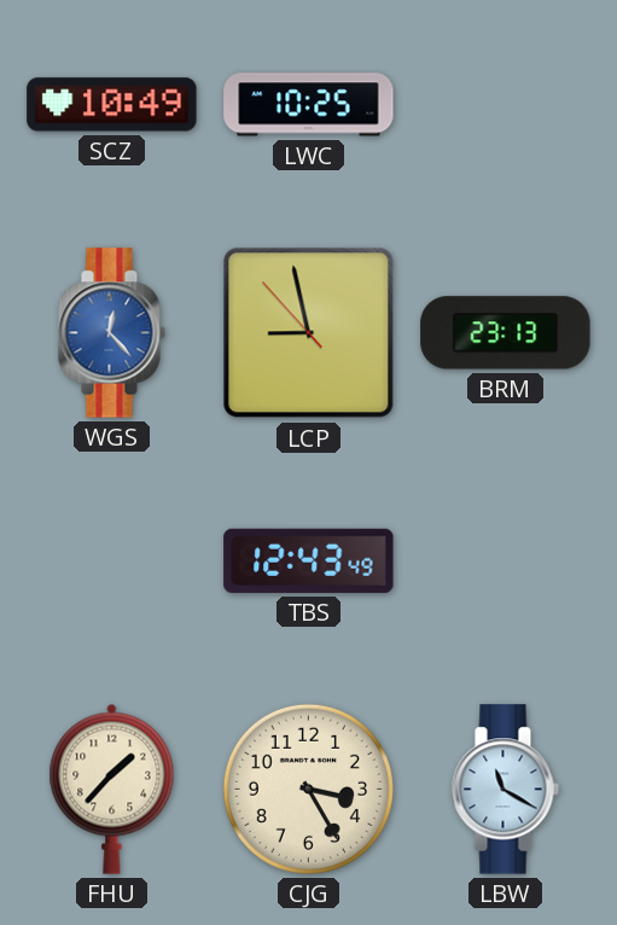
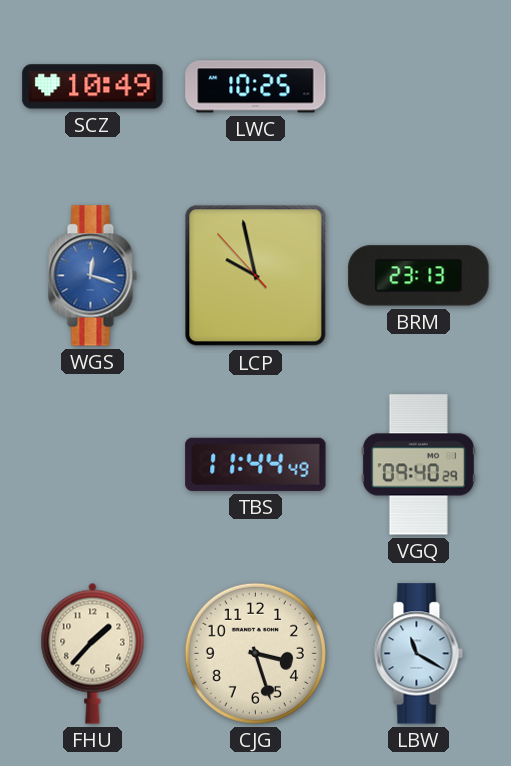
WGS: 12:23 -> 12:18 (92, 276)
LCP: 8:57 -> 9:57 (256, 276)
TBS: 12:43 -> 11:44 (256, 464)
VGQ: none -> 09:40 (418, 465)
CJG: 3:25 -> 3:27 (255, 653)
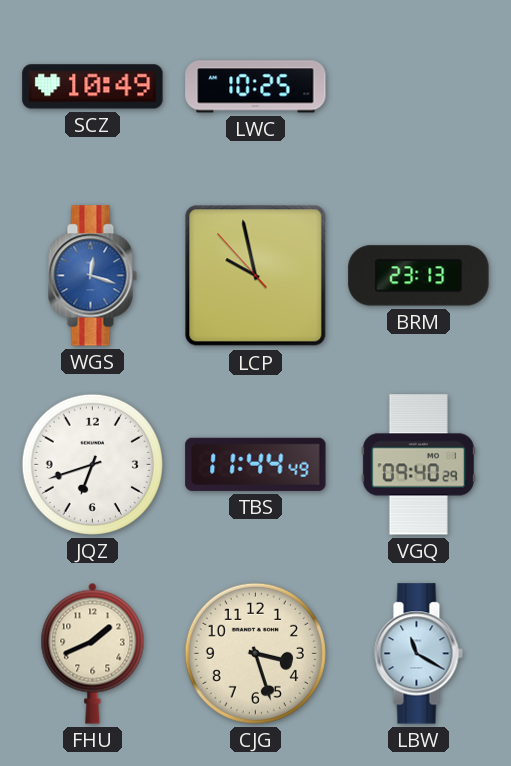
JQZ: none -> 6:42 (92, 464)
FHU: 1:37 -> 1:41 (93, 653)
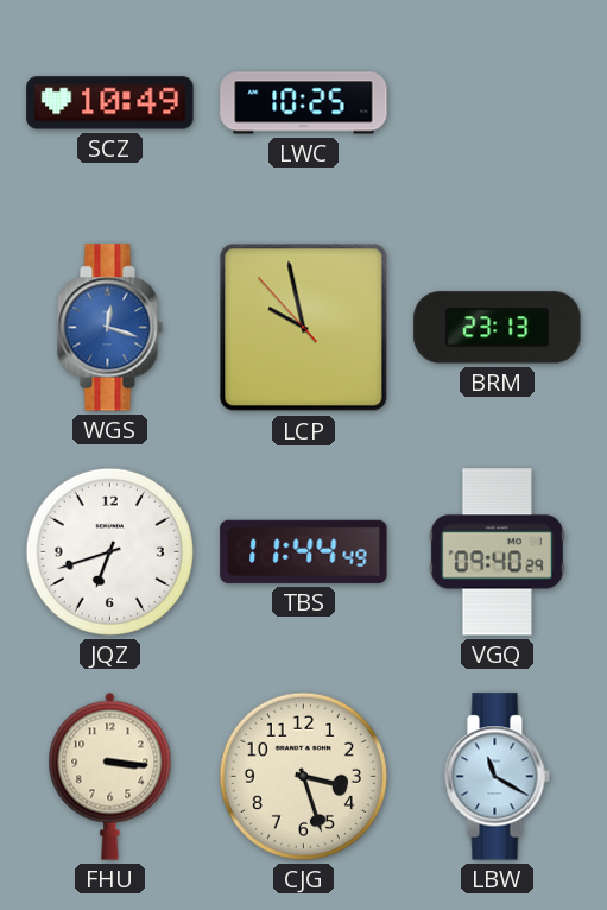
FHU: 1:41 -> 3:16 (110, 776)
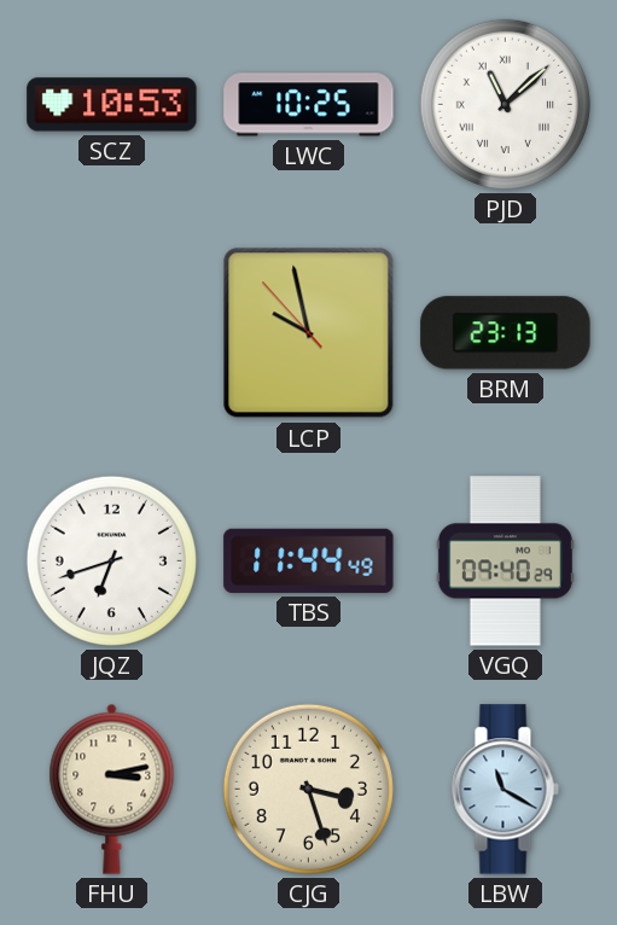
SCZ: 10:49 -> 10:53 (112, 105)
PJD: none -> 11:08 (505, 104)
WGS: 12:18 -> none (109, 328)
FHU: 3:16 -> 3:13 (112, 789)
